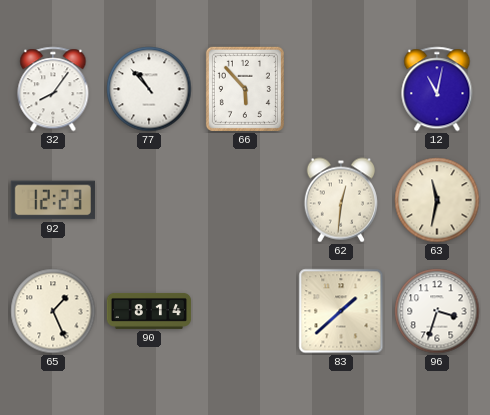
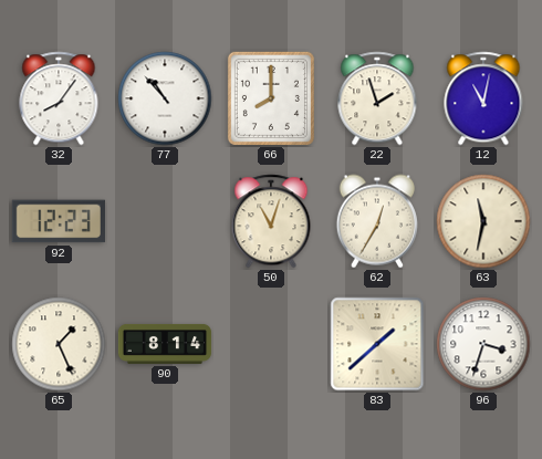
66: 5:53 -> 8:00 (271, 98)
22: none -> 1:57 (377, 98)
50: none -> 11:03 (271, 221)
62: 12:31 -> 12:35 (377, 221)
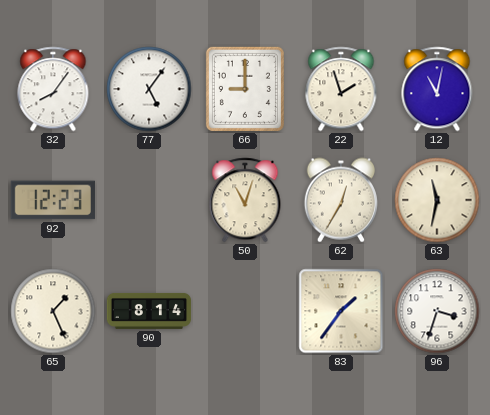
77: 10:53 -> 5:06 (149, 89)
66: 8:00 -> 9:00 (245, 89)
83: 1:38 -> 1:36 (341, 311)
